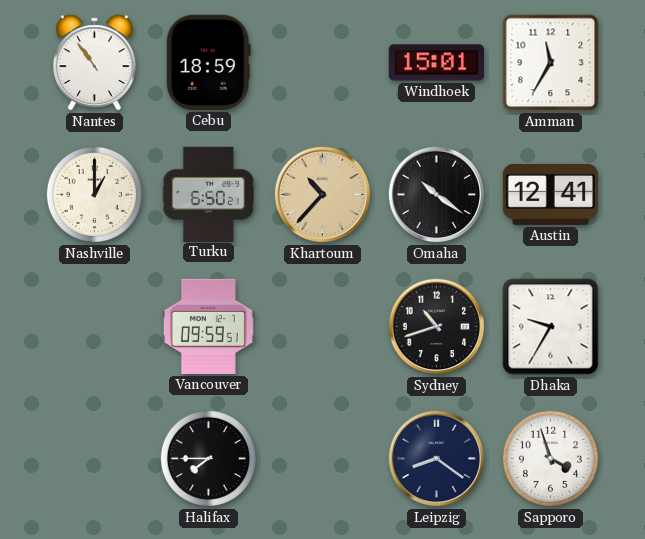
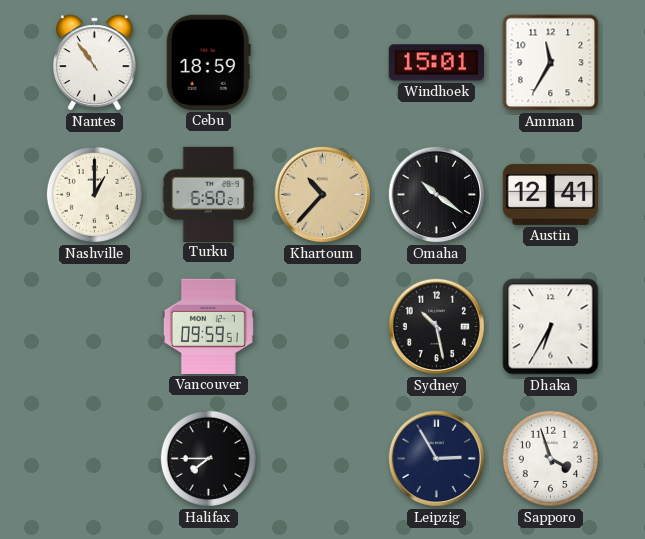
Sydney: 10:42 -> 10:28 (437, 327)
Dhaka: 9:35 -> 6:35 (551, 327)
Leipzig: 8:21 -> 2:55 (437, 459)
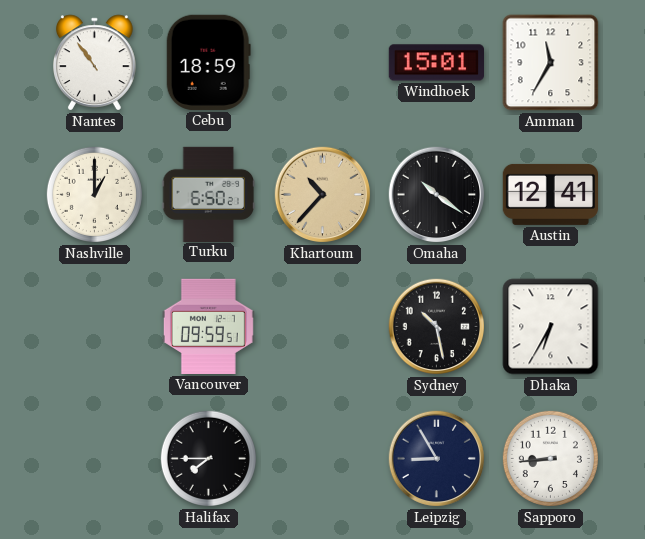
Leipzig: 2:55 -> 8:55 (437, 459)
Sapporo: 3:57 -> 8:44 (550, 458)
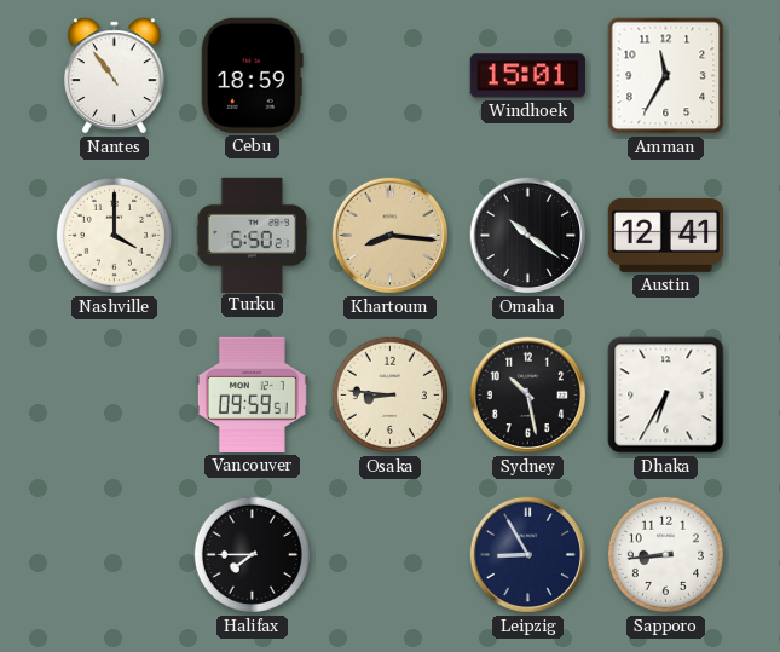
Nashville: 1:00 -> 4:00 (114, 235)
Khartoum: 10:37 -> 8:16 (391, 236)
Osaka: none -> 8:46 (389, 394)
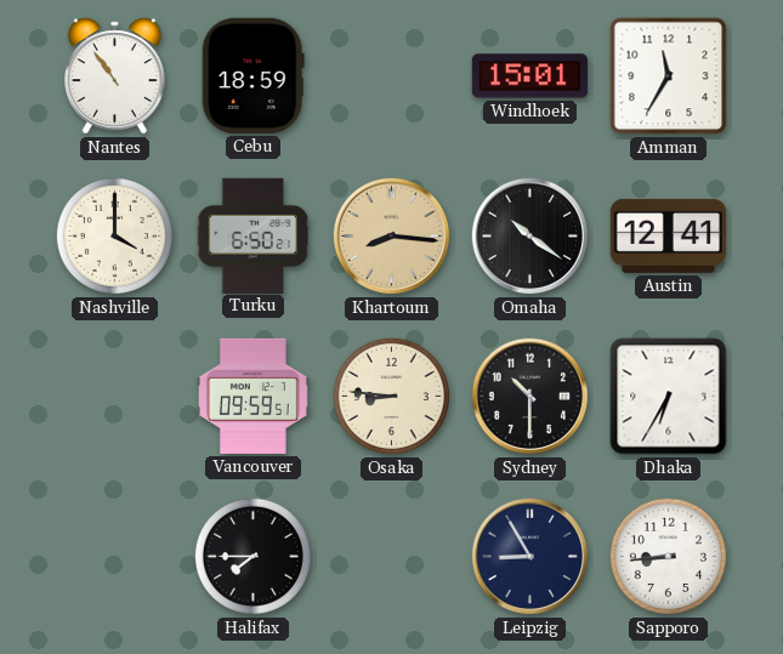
Sydney: 10:28 -> 10:30 (530, 397)
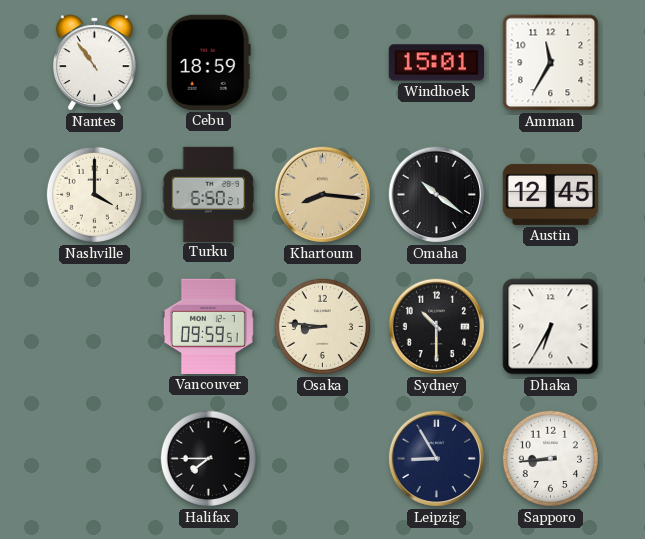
Austin: 12:41 -> 12:45 (550, 194)
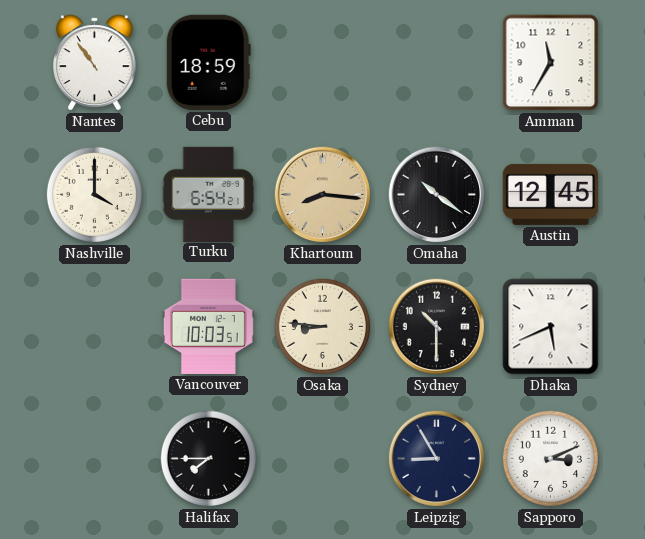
Windhoek: 15:01 -> none (436, 63)
Turku: 6:50 -> 6:54 (209, 194)
Vancouver: 09:59 -> 10:03 (208, 326)
Dhaka: 6:35 -> 5:41 (551, 327)
Sapporo: 8:44 -> 3:11 (550, 458)
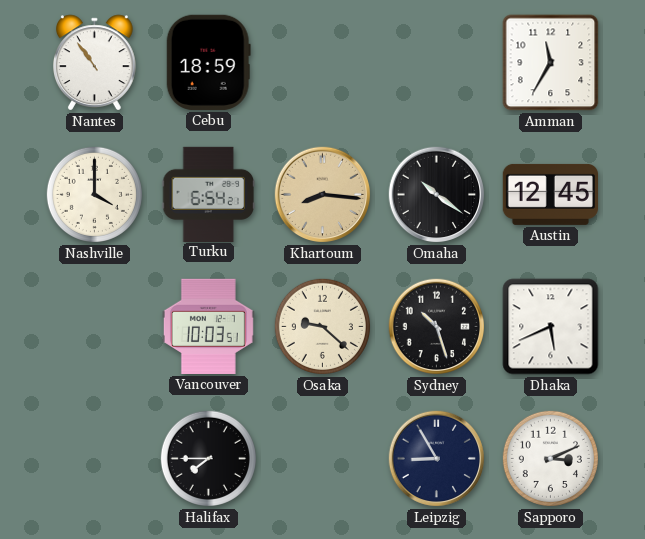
Osaka: 8:46 -> 9:22 (322, 326)
Sydney: 10:30 -> 10:27 (437, 327)
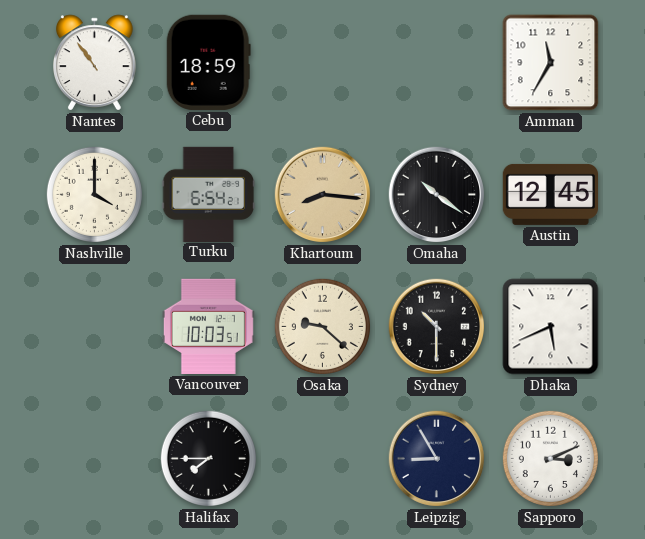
Sydney: 10:27 -> 10:30 (437, 327)
